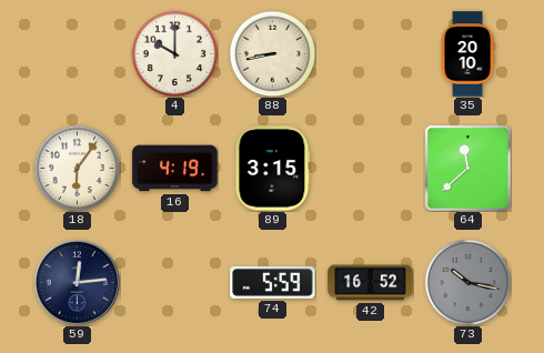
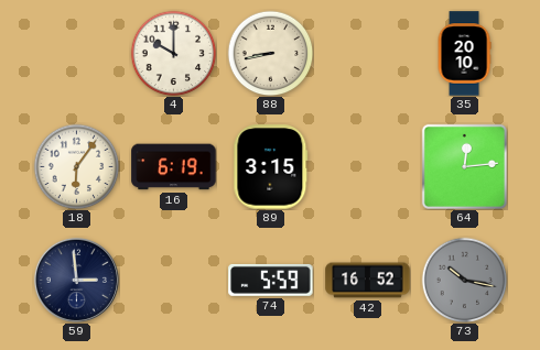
16: 4:19 -> 6:19 (174, 167)
64: 11:38 -> 12:14 (464, 166)
59: 12:14 -> 2:59 (76, 280)
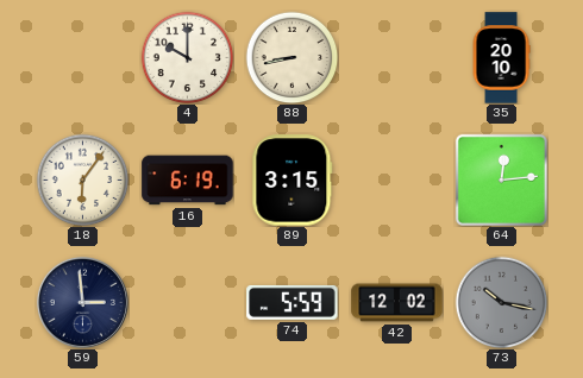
42: 16:52 -> 12:02 (397, 303)
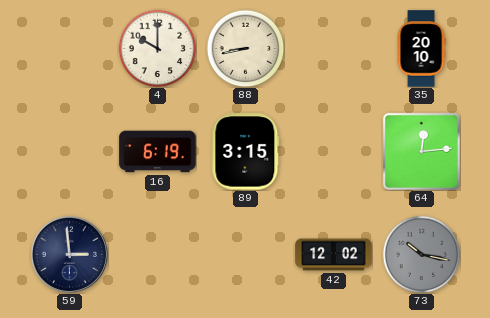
18: 6:06 -> none (82, 179)
74: 5:59 -> none (293, 302)
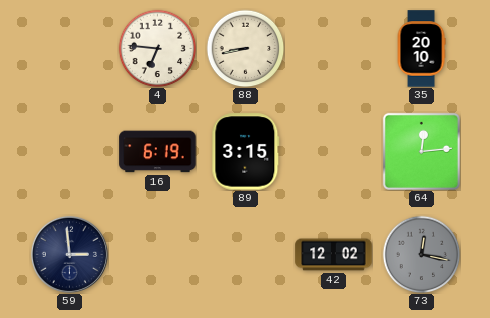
4: 10:00 -> 6:46 (157, 48)
73: 10:17 -> 12:17 (421, 254)
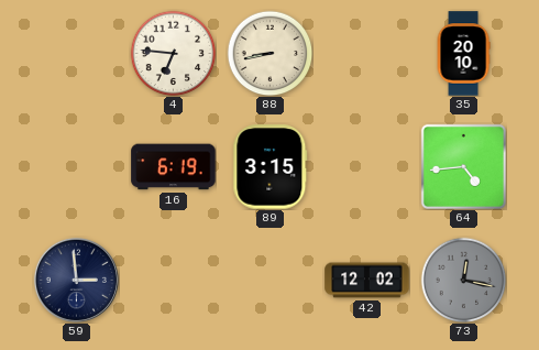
64: 12:14 -> 4:44 (463, 166)
